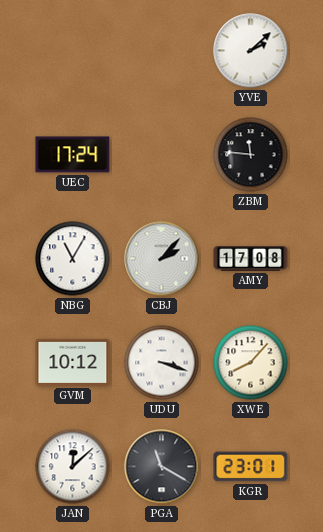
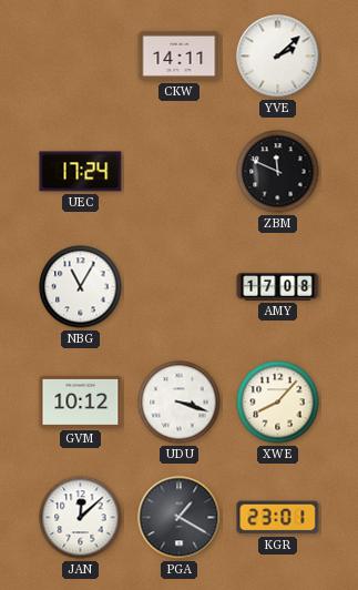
CKW: none -> 14:11 (180, 55)
ZBM: 11:46 -> 11:49 (278, 172)
CBJ: 2:07 -> none (162, 259)
PGA: 11:20 -> 1:20 (180, 518)
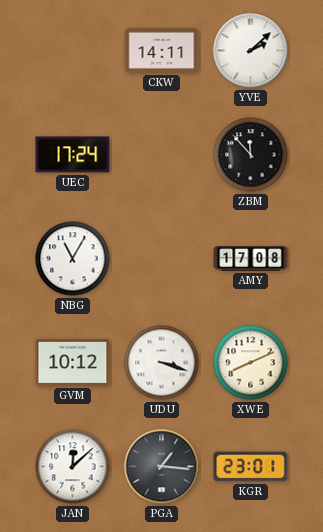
ZBM: 11:49 -> 11:53 (251, 155)
XWE: 8:07 -> 8:11 (251, 363)
PGA: 1:20 -> 1:16 (162, 467)
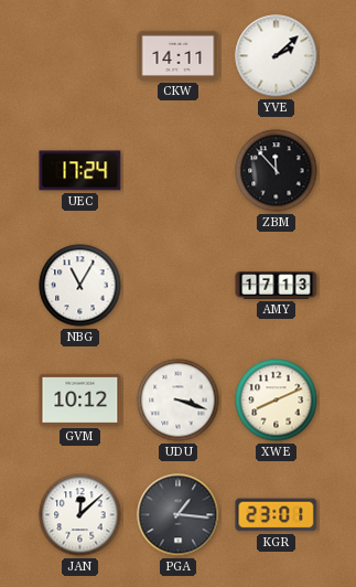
AMY: 17:08 -> 17:13 (277, 286)
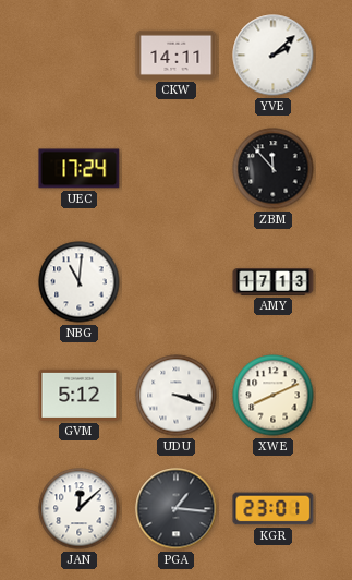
NBG: 11:05 -> 11:01 (80, 282)
GVM: 10:12 -> 5:12 (80, 395)
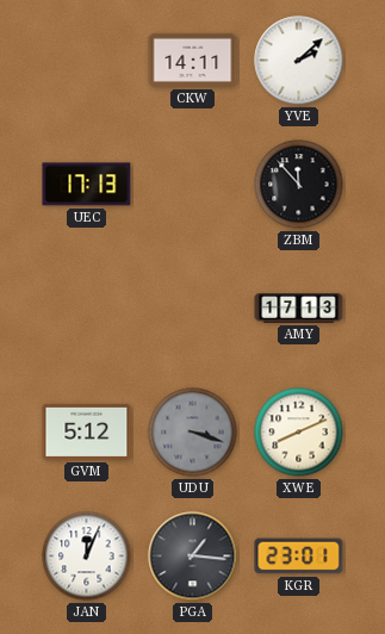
UEC: 17:24 -> 17:13 (87, 185)
NBG: 11:01 -> none (80, 282)
UDU dial: white -> grey (193, 433)
JAN: 12:08 -> 12:04 (87, 557)
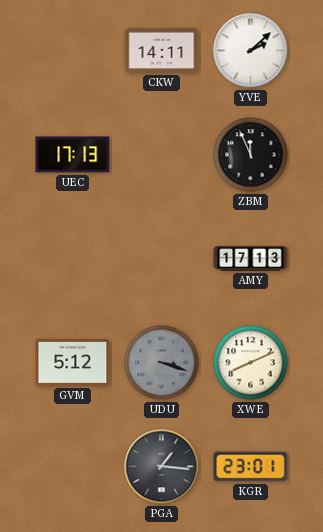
ZBM: 11:53 -> 11:56 (251, 155)
JAN: 12:04 -> none (87, 557)
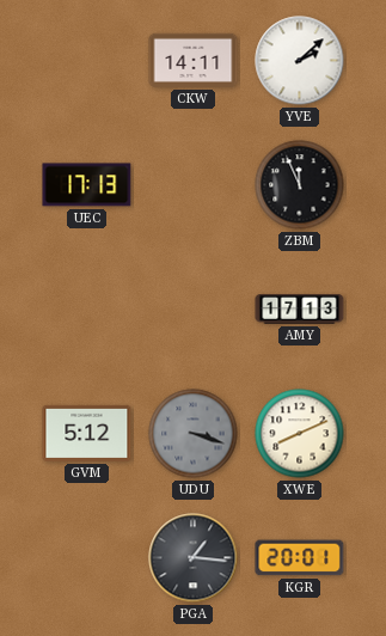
KGR: 23:01 -> 20:01 (300, 558)
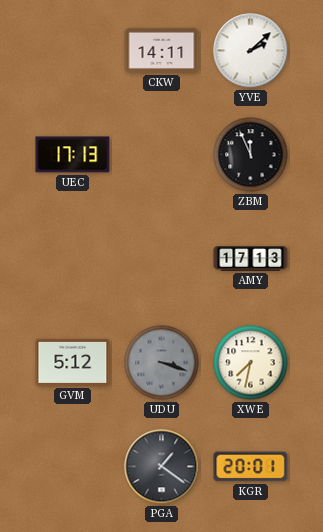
XWE: 8:11 -> 7:32 (251, 363)
PGA: 1:16 -> 1:21 (162, 467)
